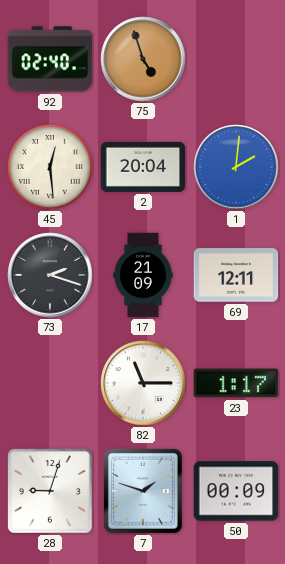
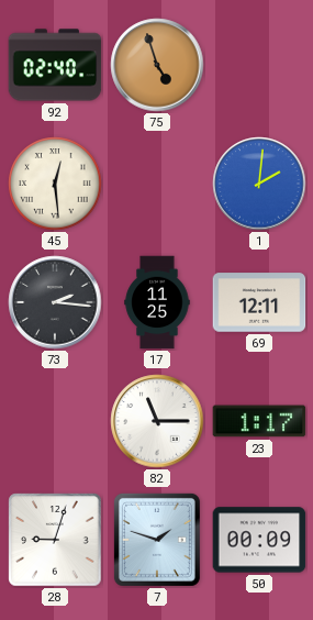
2: 20:04 -> none (143, 167)
73: 2:18 -> 2:16 (55, 302)
17: 21:09 -> 11:25 (157, 302)
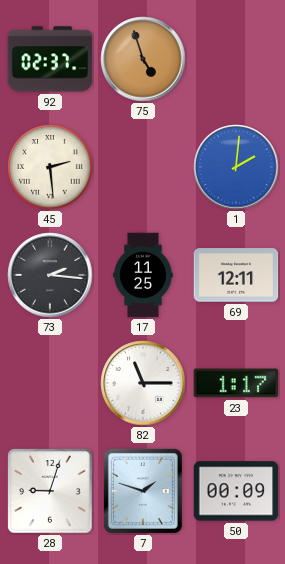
92: 02:40 -> 02:37 (50, 59)
45: 12:29 -> 2:29 (50, 167)
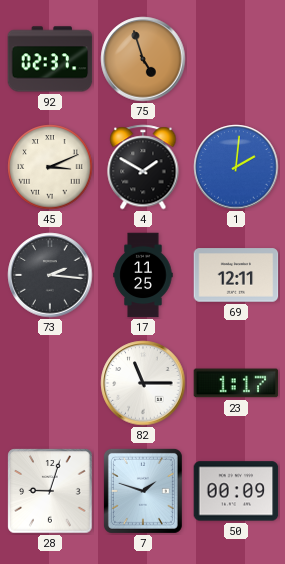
45: 2:29 -> 3:11 (50, 167)
4: none -> 1:50 (143, 167)
